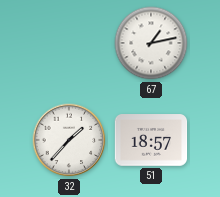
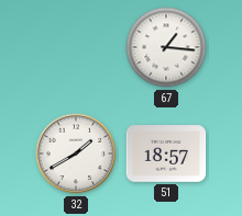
67: 1:13 -> 1:16 (166, 47)
32: 1:37 -> 1:40 (76, 154)
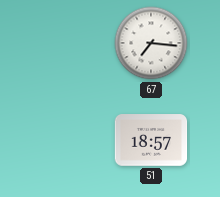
67: 1:16 -> 7:16 (151, 43)
32: 1:40 -> none (76, 154)
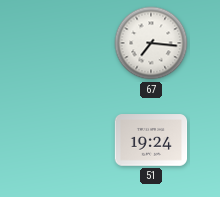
51: 18:57 -> 19:24 (151, 140)
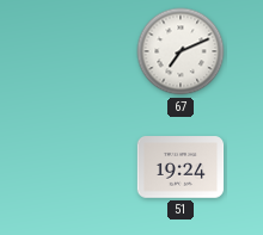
67: 7:16 -> 7:11 (181, 51)
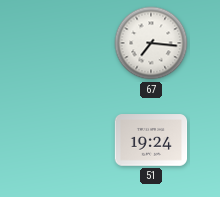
67: 7:11 -> 7:16 (151, 43)
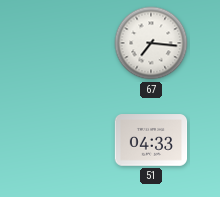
51: 19:24 -> 04:33 (151, 140)
